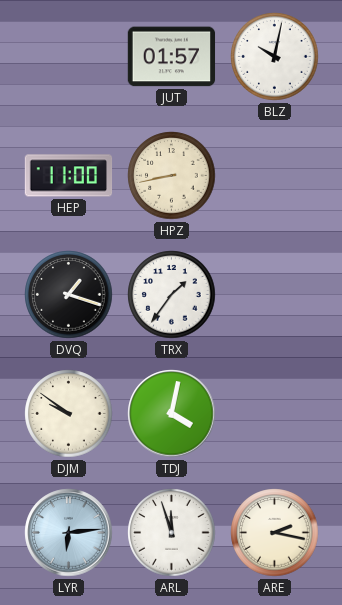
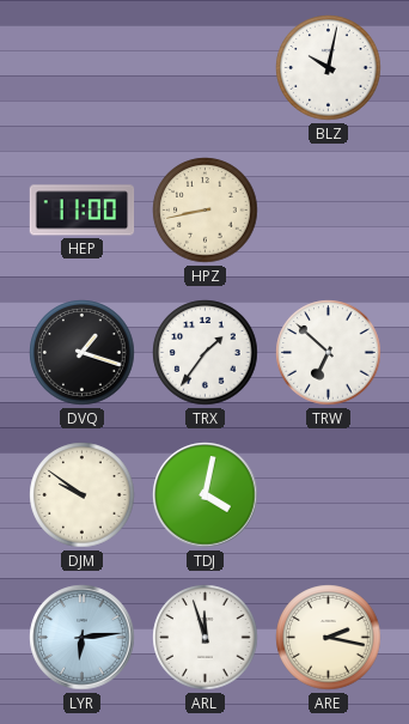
JUT: 01:57 -> none (172, 57)
TRW: none -> 6:52 (329, 353)
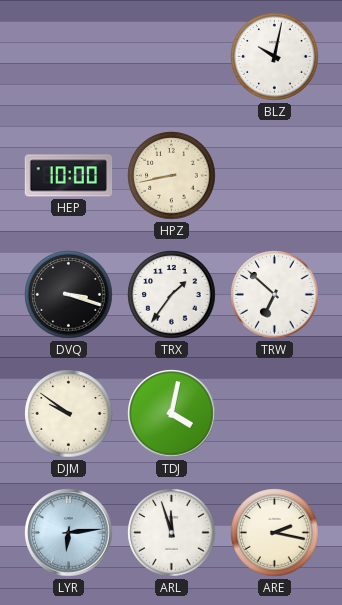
HEP: 11:00 -> 10:00 (69, 176)
DVQ: 1:18 -> 3:18 (69, 295)
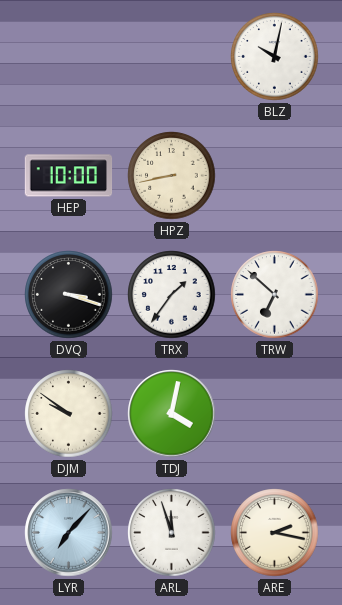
LYR: 6:14 -> 7:07 (69, 533)
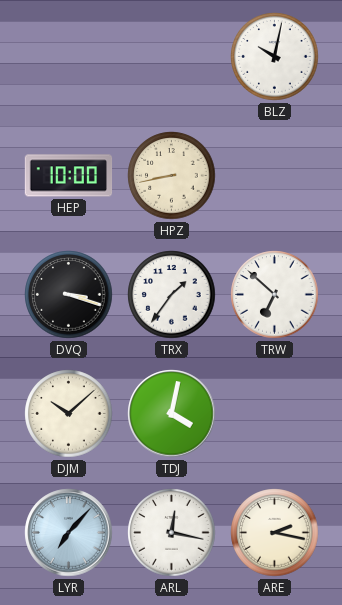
DJM: 9:51 -> 10:08 (69, 414)
ARL: 11:57 -> 12:17 (172, 533)
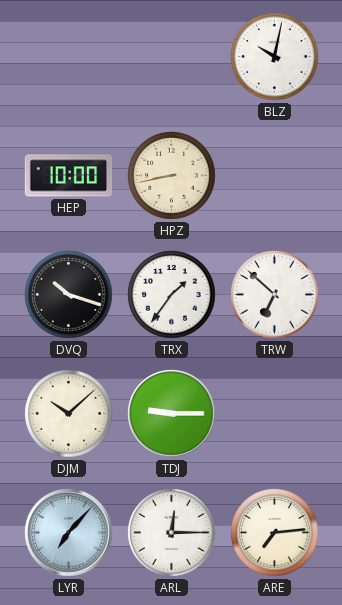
DVQ: 3:18 -> 10:18 (69, 295)
TDJ: 4:02 -> 9:15 (172, 414)
ARL: 12:17 -> 12:15 (172, 533)
ARE: 2:17 -> 7:14 (275, 533)
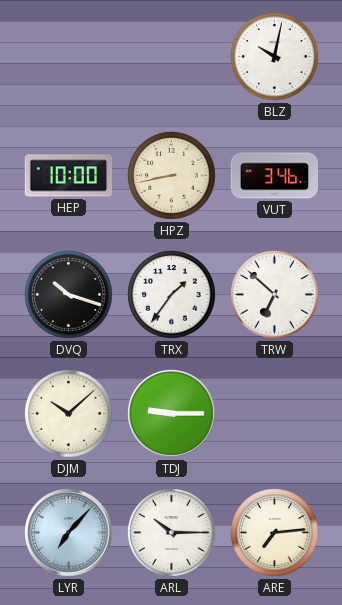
VUT: none -> 3:46 (275, 176)
ARL: 12:15 -> 10:15 (172, 533)
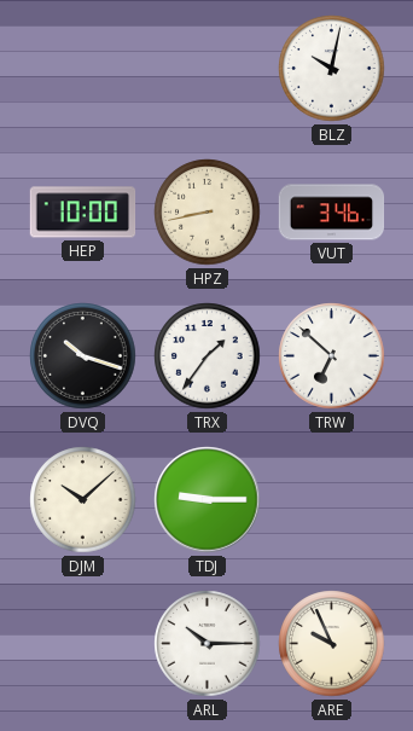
LYR: 7:07 -> none (69, 533)
ARE: 7:14 -> 9:56 (332, 644)
